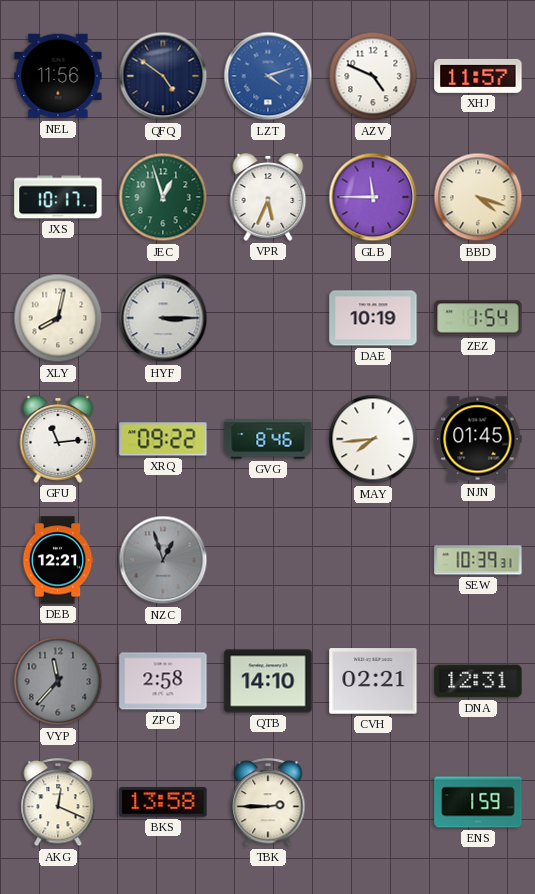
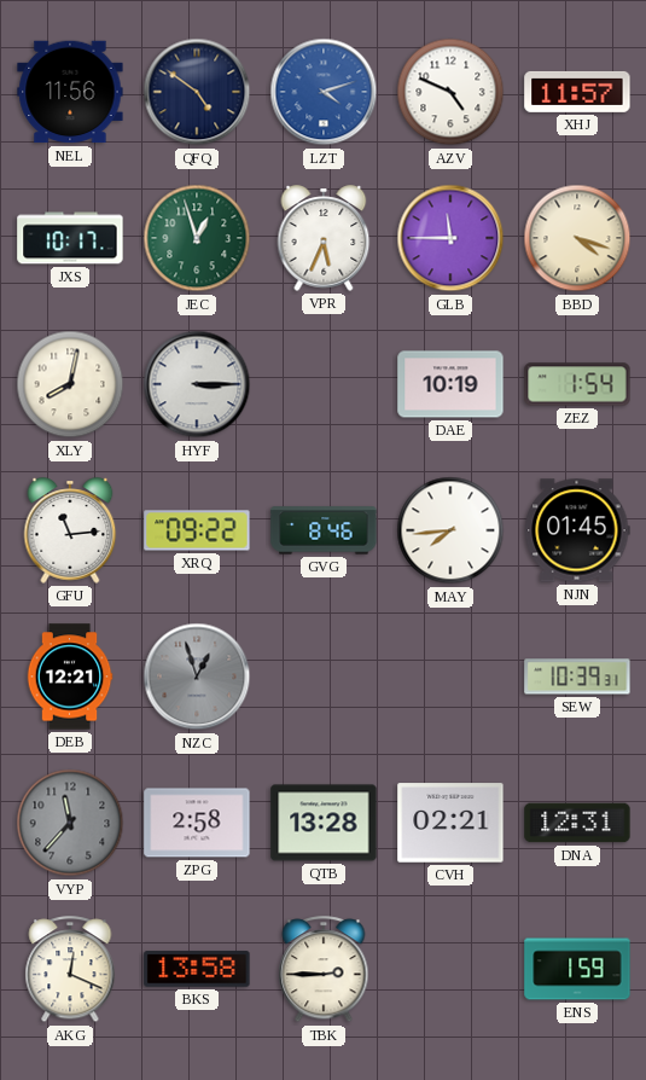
QTB: 14:10 -> 13:28 (324, 823)
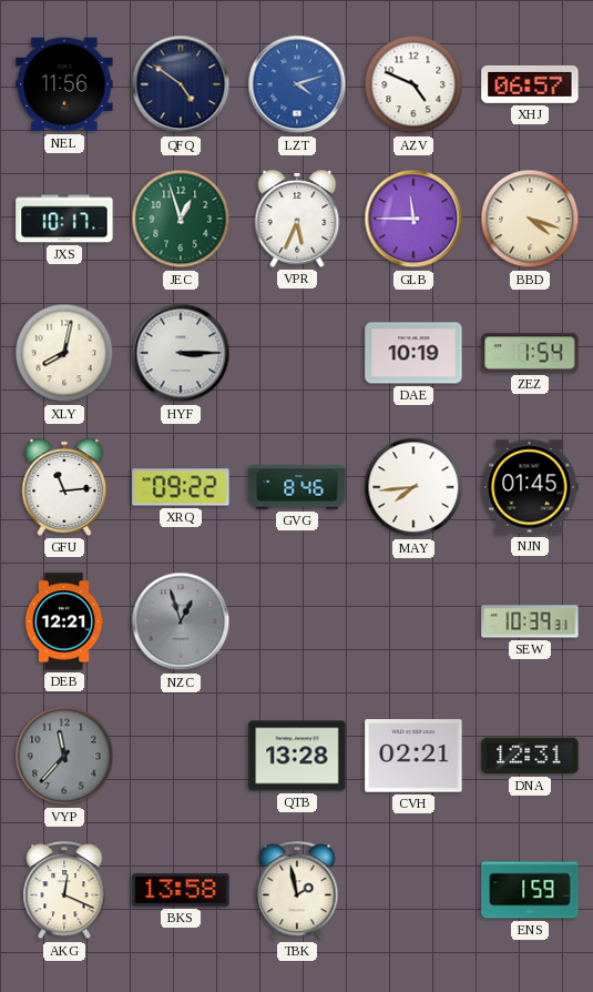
XHJ: 11:57 -> 06:57 (530, 84)
ZPG: 2:58 -> none (197, 823)
TBK: 2:45 -> 1:58 (297, 891)
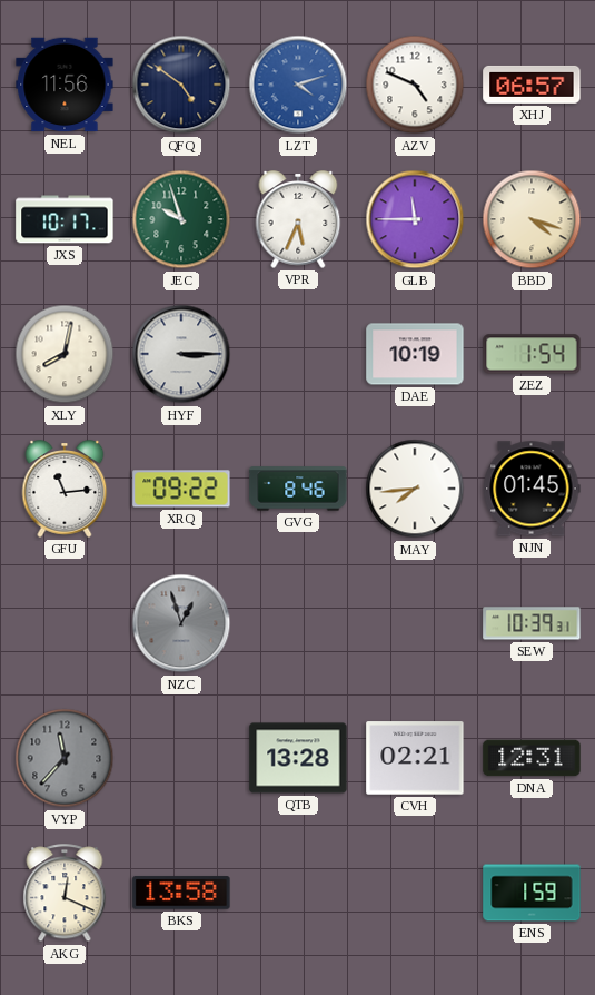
JEC: 12:57 -> 9:57 (181, 219)
DEB: 12:21 -> none (64, 621)
TBK: 1:58 -> none (297, 891)
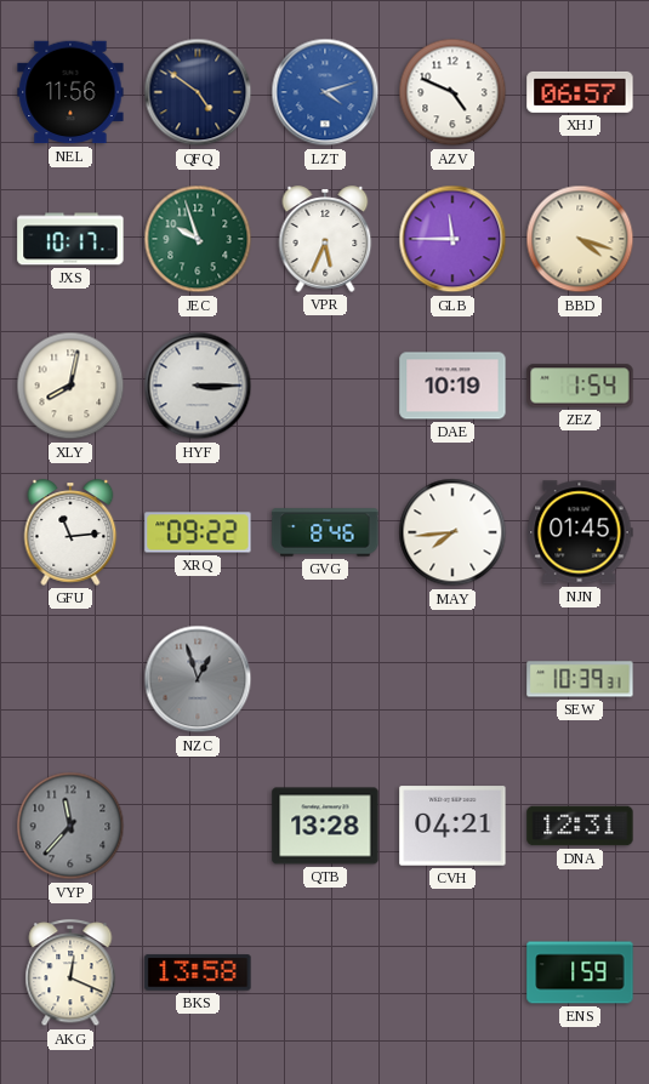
CVH: 02:21 -> 04:21 (452, 826)
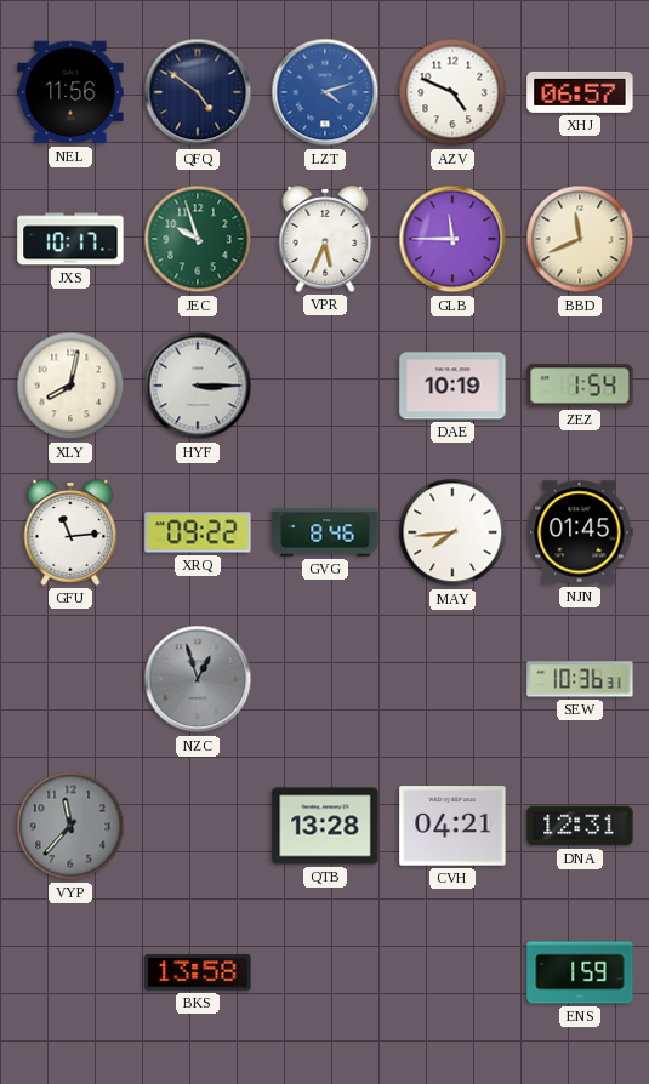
BBD: 4:18 -> 11:41 (580, 239)
SEW: 10:39 -> 10:36 (580, 679)
AKG: 12:19 -> none (70, 974)
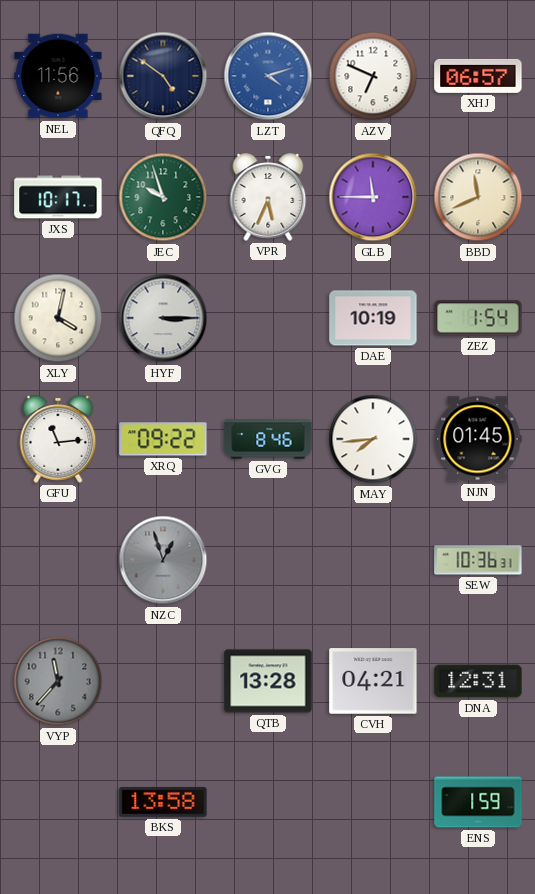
AZV: 4:49 -> 6:49 (373, 76)
XLY: 8:02 -> 4:02 (58, 318)
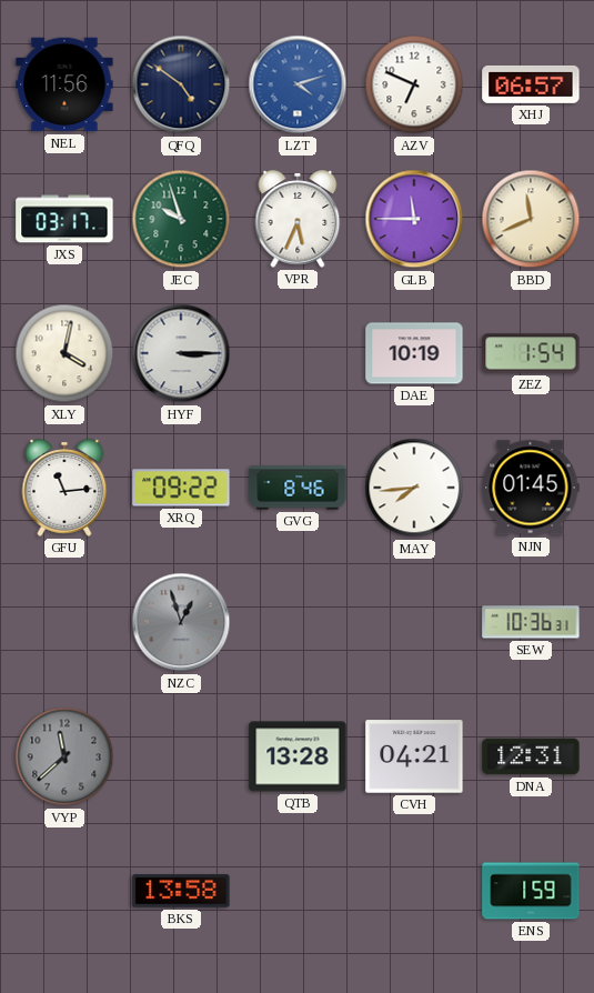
JXS: 10:17 -> 03:17 (64, 219)
VYP: 11:37 -> 11:38 (64, 756)
